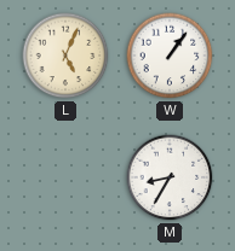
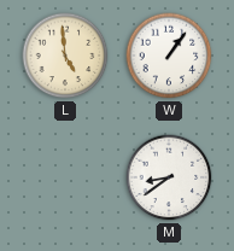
L: 5:04 -> 4:59 (65, 56)
M: 8:35 -> 8:39 (169, 177)
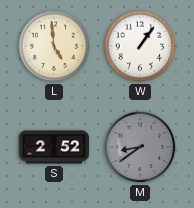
S: none -> 2:52 (53, 147)
M dial: white -> grey (140, 147)
